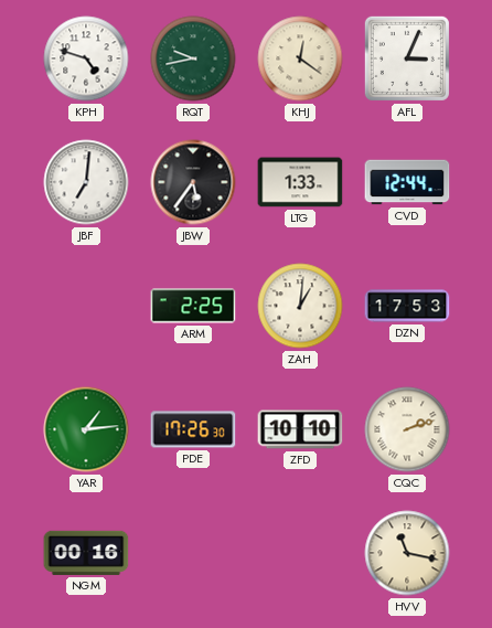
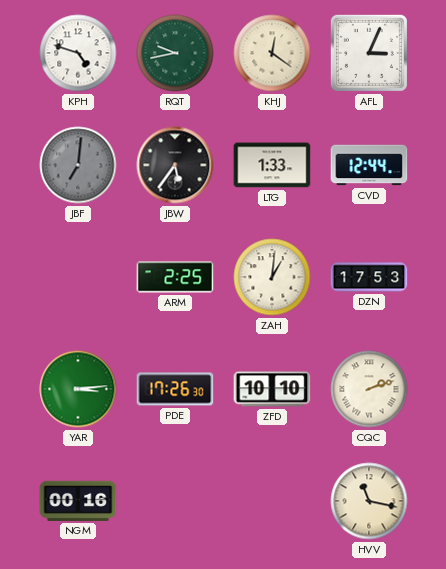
JBF dial: white -> grey (78, 165)
YAR: 1:14 -> 3:14 (78, 389)
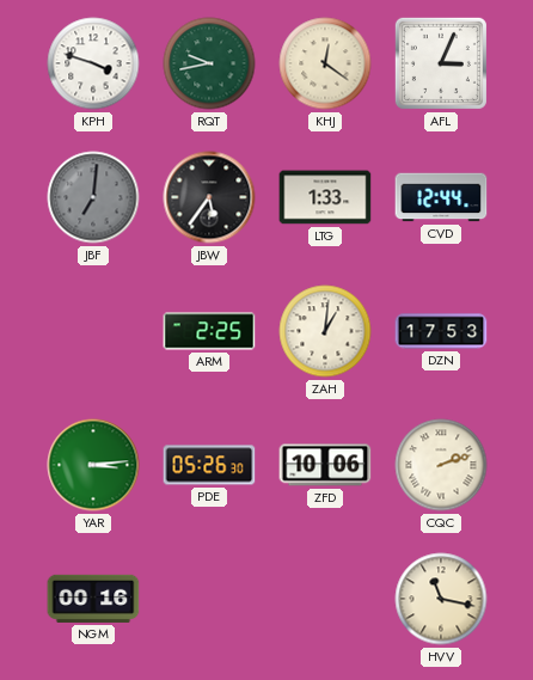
KPH: 4:48 -> 3:48 (93, 63)
PDE: 17:26 -> 05:26 (209, 465)
ZFD: 10:10 -> 10:06 (325, 465)
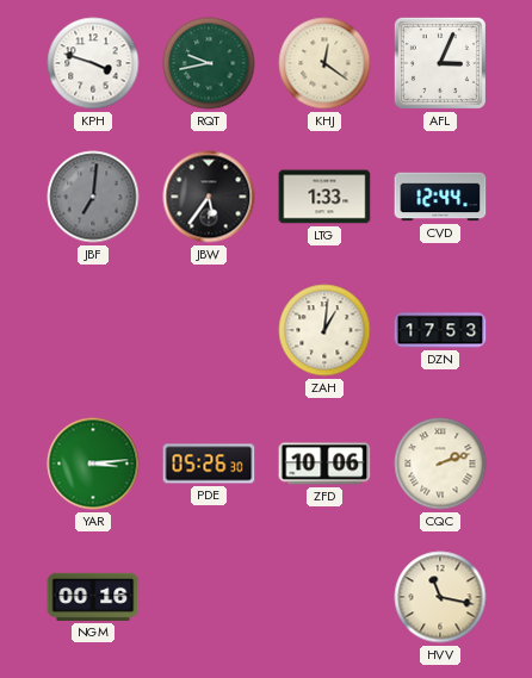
ARM: 2:25 -> none (209, 331)
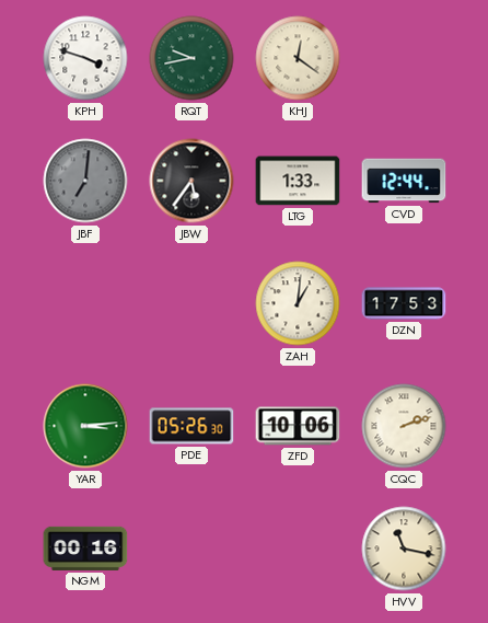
AFL: 3:04 -> none (440, 63)
